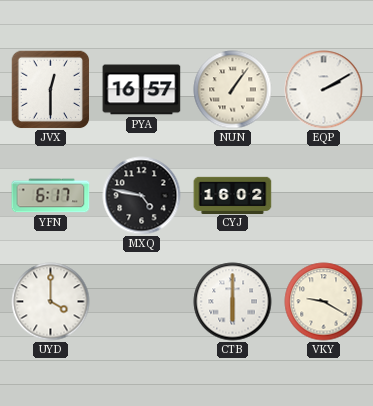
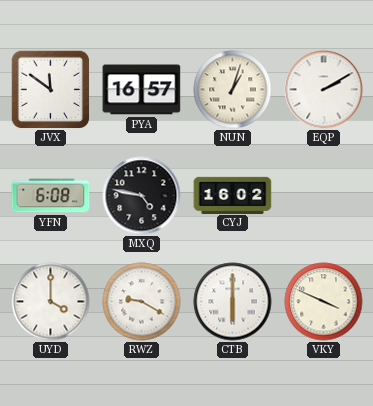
JVX: 12:30 -> 11:51 (50, 90)
NUN: 1:06 -> 1:03 (233, 90)
YFN: 6:17 -> 6:08 (51, 196)
RWZ: none -> 9:20 (142, 302)
VKY: 9:20 -> 3:49 (324, 302)
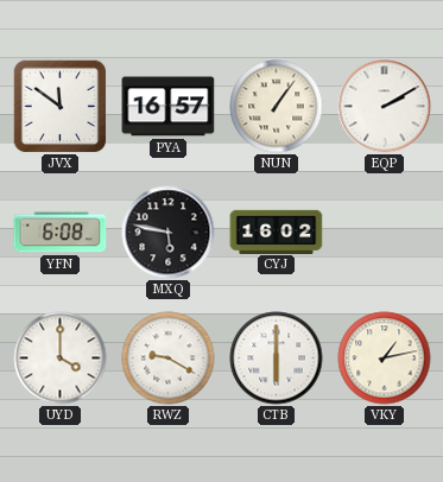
NUN: 1:03 -> 1:06 (277, 107)
MXQ: 4:47 -> 5:47 (169, 233)
VKY: 3:49 -> 1:13 (385, 359)
